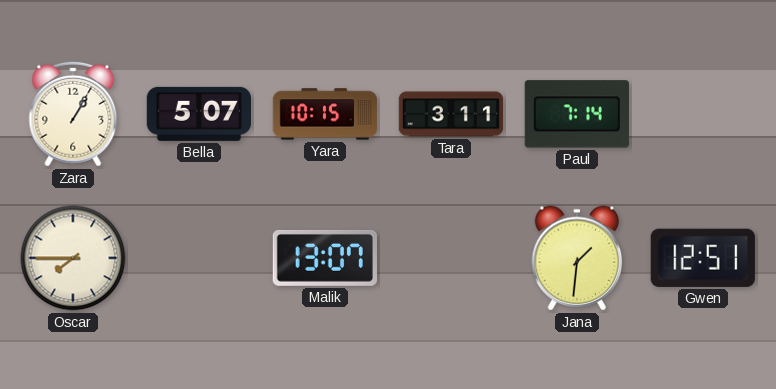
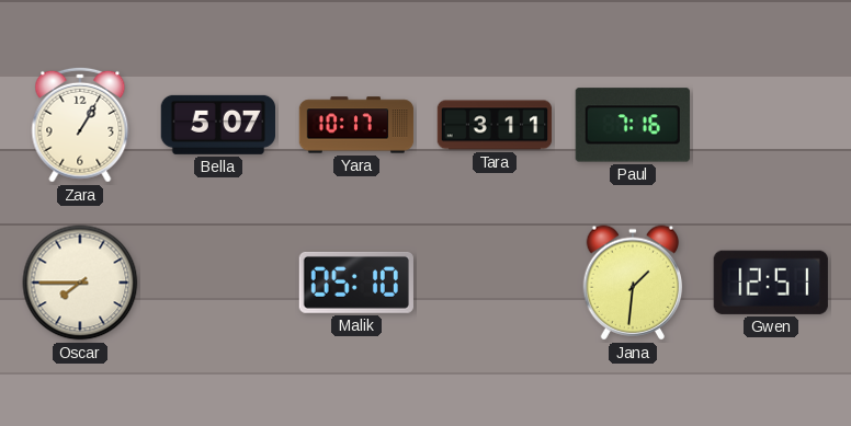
Yara: 10:15 -> 10:17 (356, 125)
Paul: 7:14 -> 7:16 (633, 125)
Malik: 13:07 -> 05:10 (356, 283)
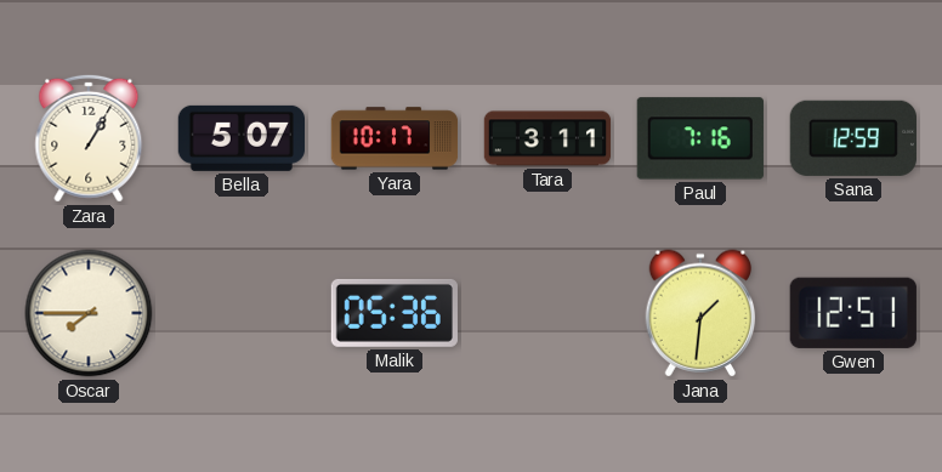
Sana: none -> 12:59 (853, 138)
Malik: 05:10 -> 05:36 (395, 313)
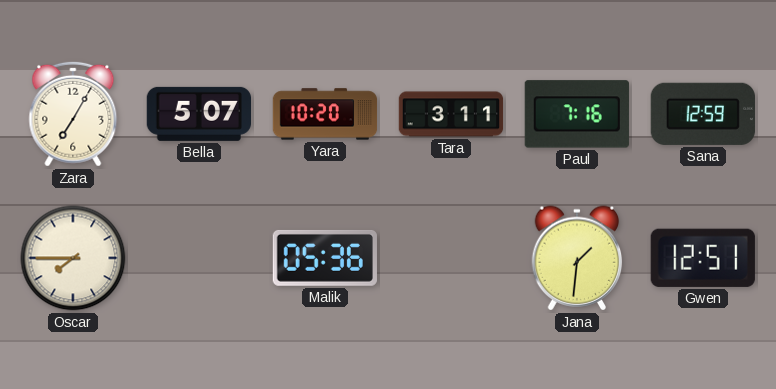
Zara: 1:05 -> 7:05 (73, 114)
Yara: 10:17 -> 10:20 (325, 114)
